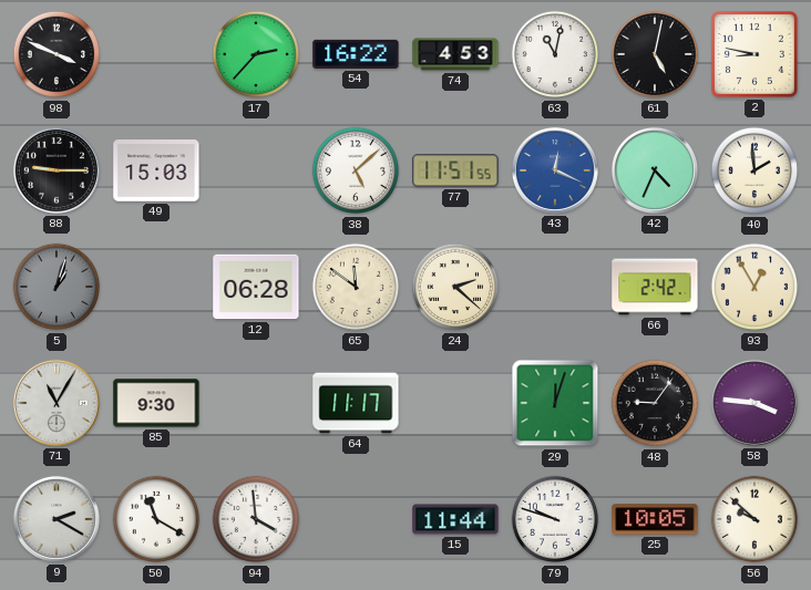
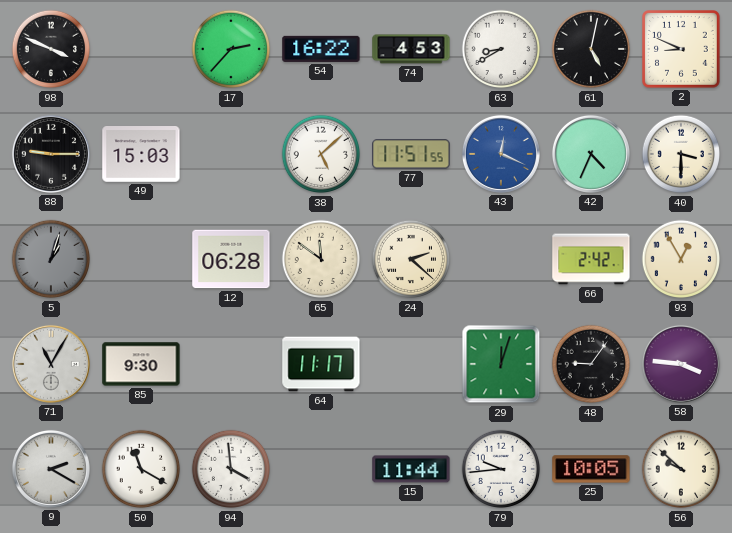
63: 11:02 -> 8:40 (501, 49)
2: 8:47 -> 8:49 (682, 50)
40: 1:59 -> 3:30 (681, 154)
79: 9:48 -> 9:44 (501, 469)
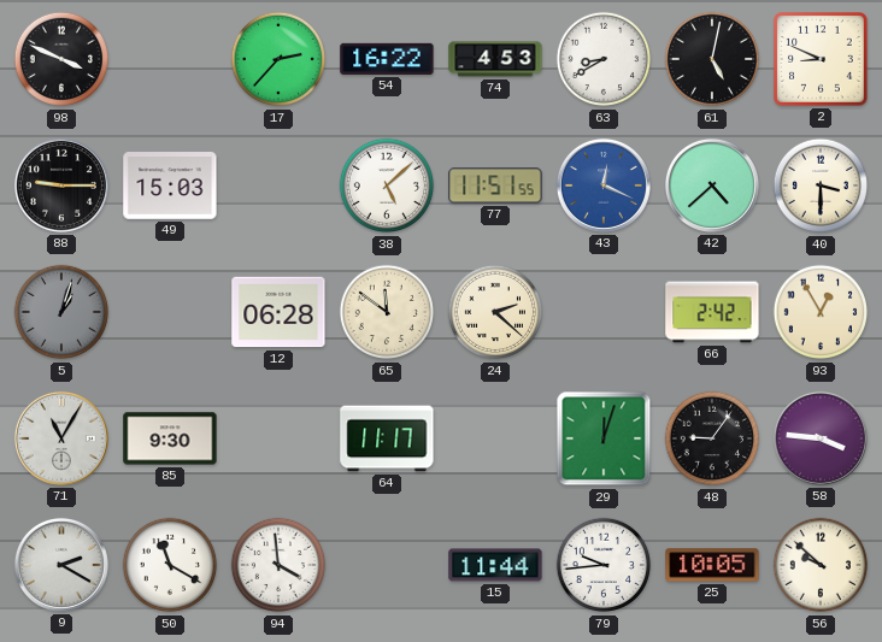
42: 4:34 -> 4:38 (712, 185)
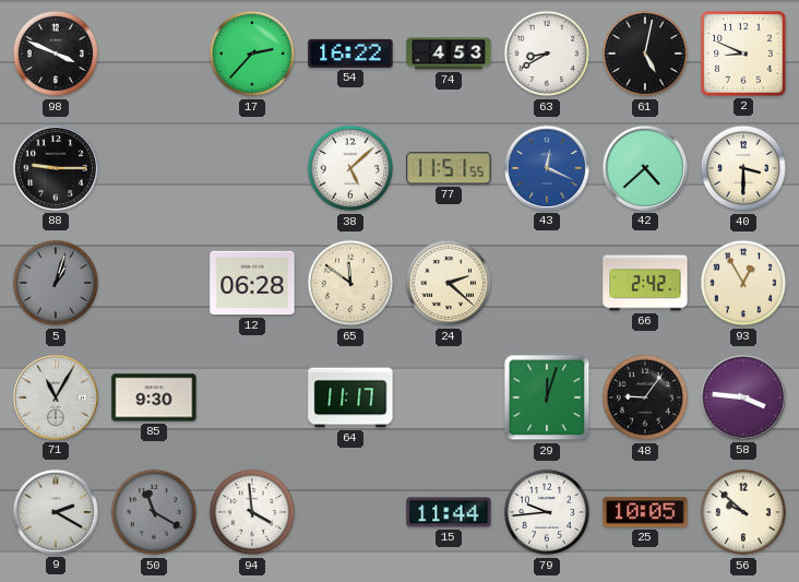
49: 15:03 -> none (170, 185)
50 dial: white -> grey (154, 512)
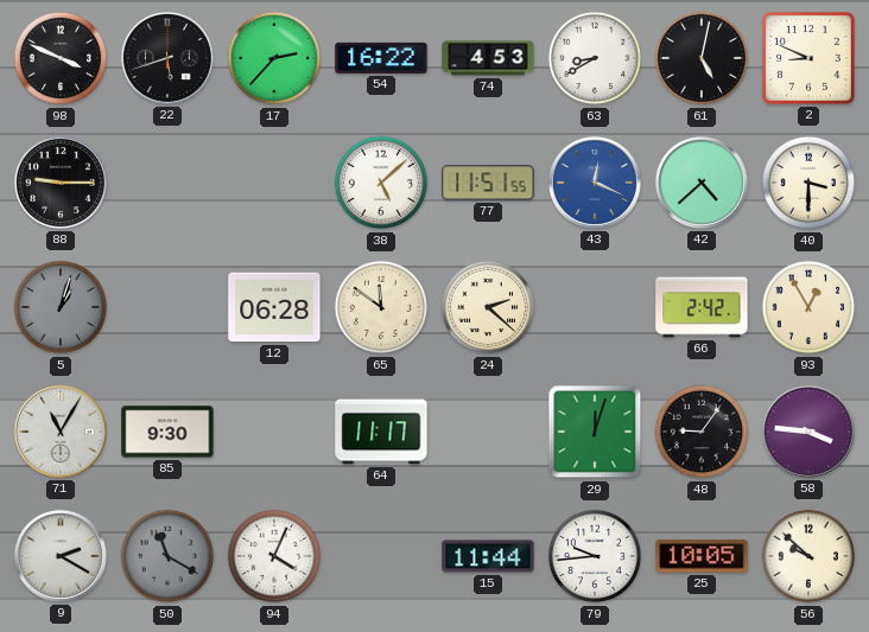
22: none -> 5:42 (167, 58)
94: 3:59 -> 4:04 (274, 556)
